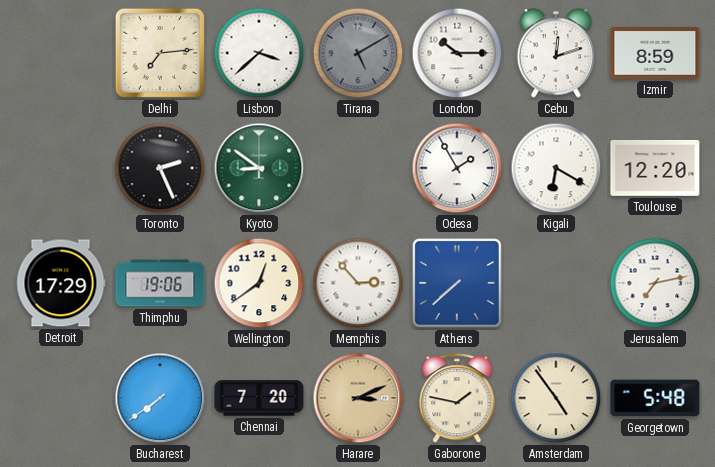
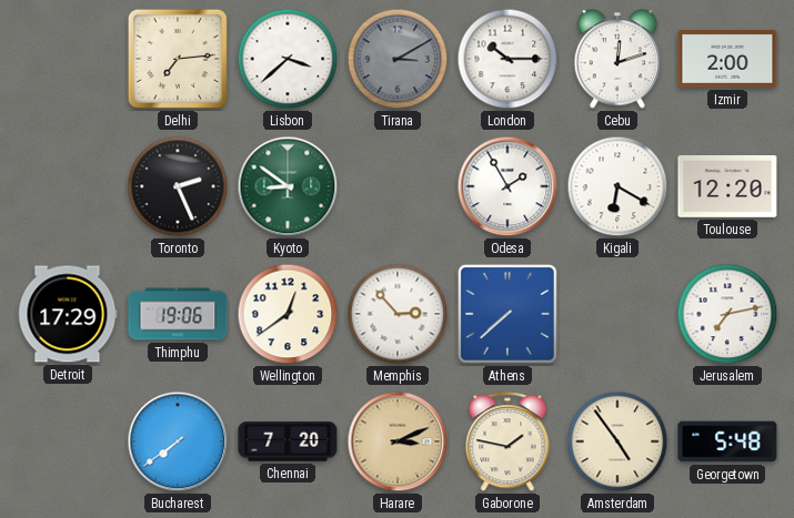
Tirana: 5:10 -> 3:10 (398, 59)
Izmir: 8:59 -> 2:00 (727, 60)
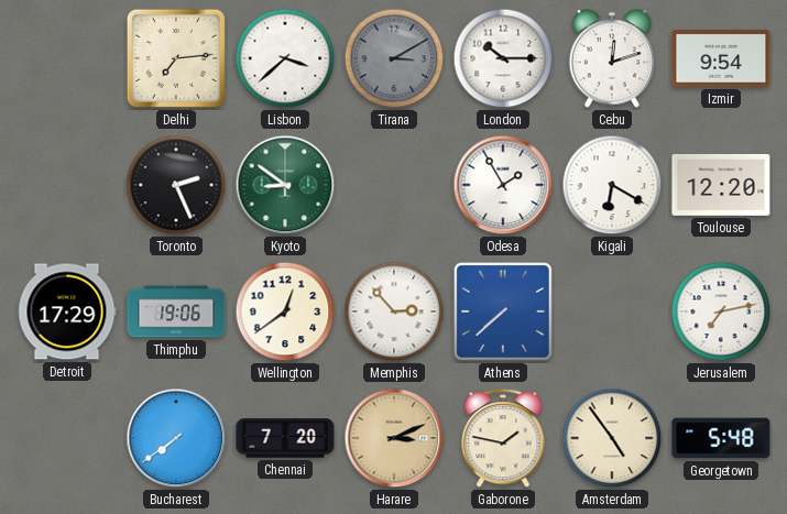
Izmir: 2:00 -> 9:54 (721, 59)
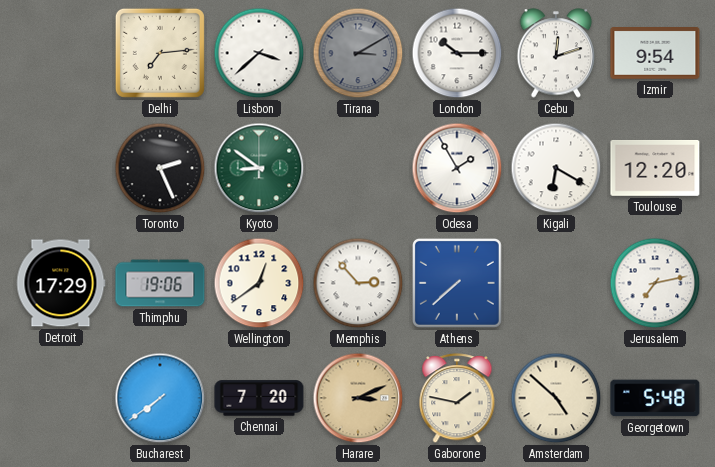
Amsterdam: 4:54 -> 4:52 (556, 398)
